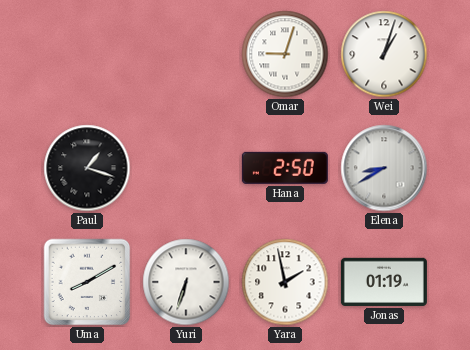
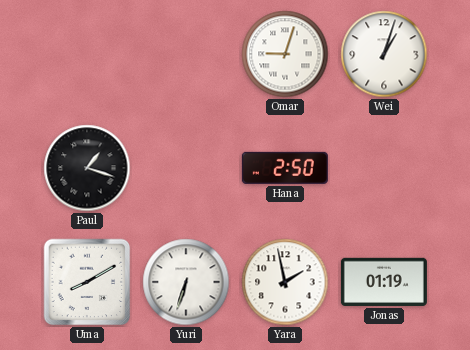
Elena: 8:40 -> none (384, 168)
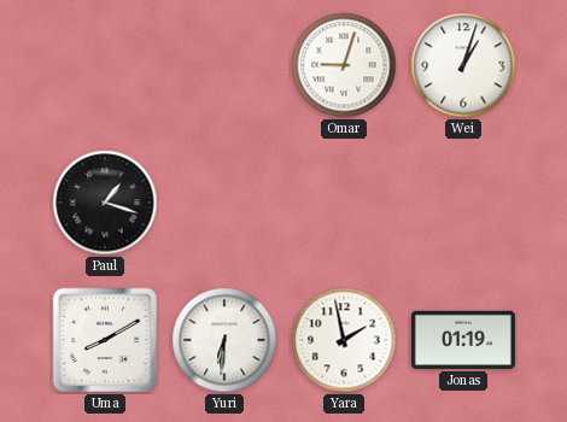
Hana: 2:50 -> none (285, 168)
Yuri: 6:33 -> 6:31 (224, 340)
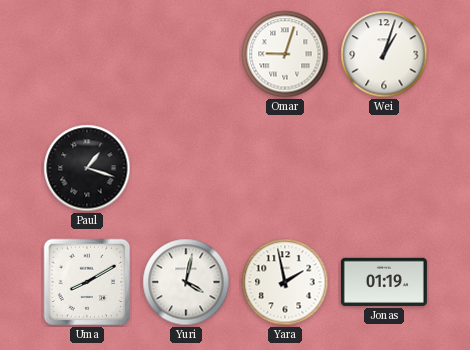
Yuri: 6:31 -> 4:02 (186, 282)
